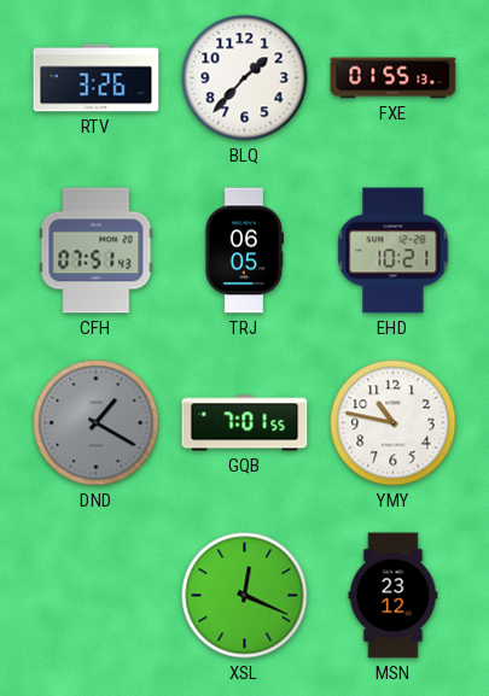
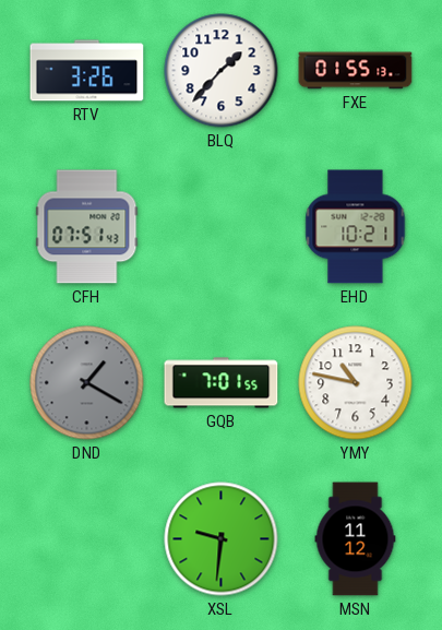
TRJ: 06:05 -> none (244, 251)
XSL: 12:19 -> 9:31 (222, 539)
MSN: 23:12 -> 11:12 (356, 539)
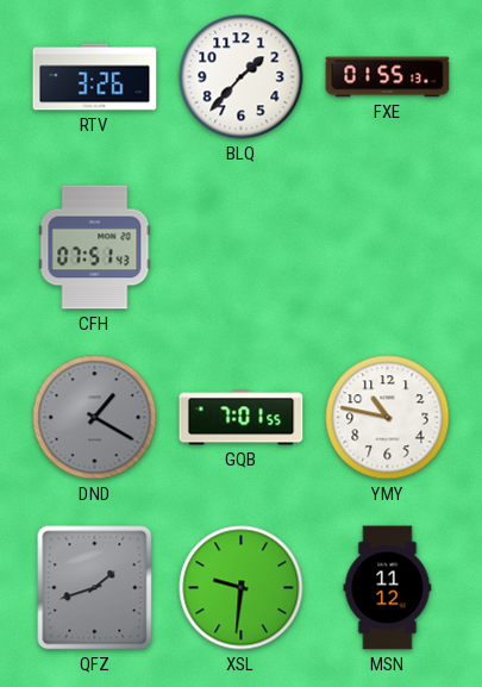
EHD: 10:21 -> none (356, 227)
QFZ: none -> 1:42 (95, 588)
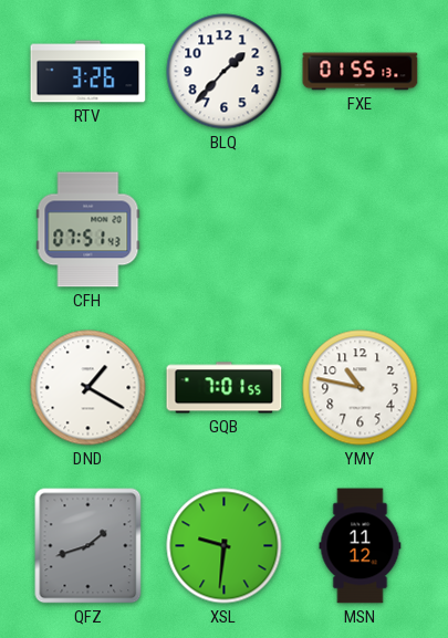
DND dial: grey -> white (88, 388)
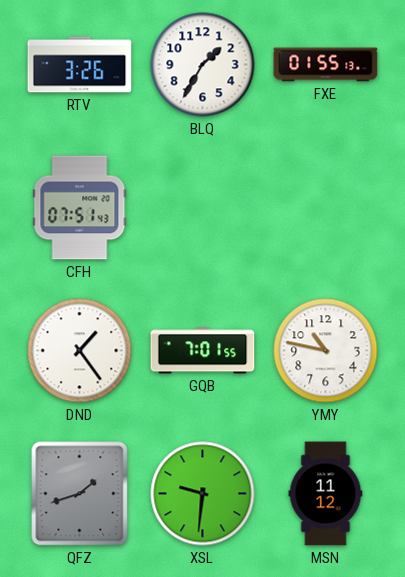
BLQ: 1:37 -> 1:35 (203, 65)
DND: 1:20 -> 1:24 (80, 351)
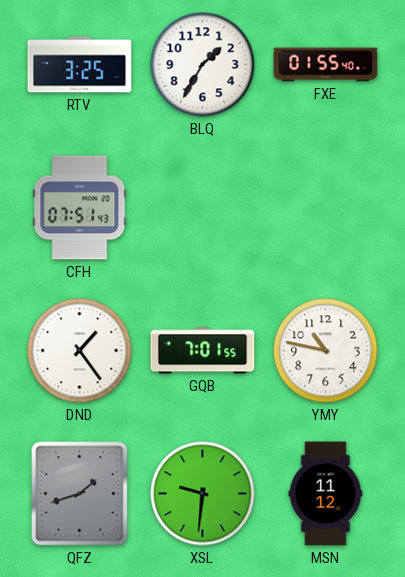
RTV: 3:26 -> 3:25 (80, 65)
FXE: 01:55:13 -> 01:55:40 (326, 65)
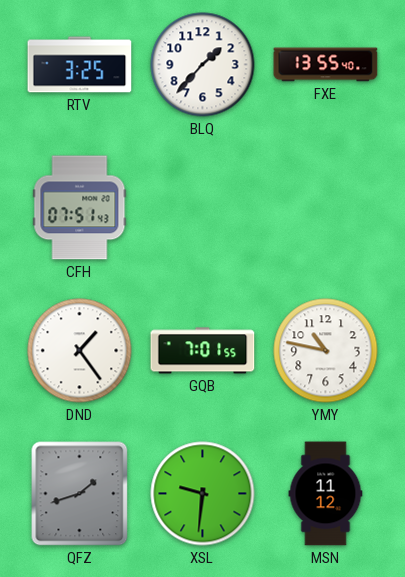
BLQ: 1:35 -> 1:37 (203, 65)
FXE: 01:55 -> 13:55 (326, 65)
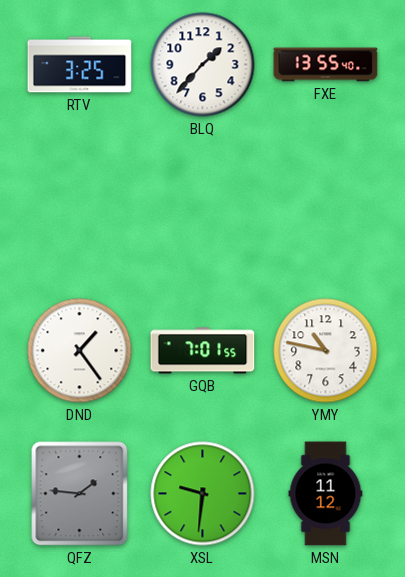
CFH: 07:51 -> none (80, 208)
QFZ: 1:42 -> 1:46 (80, 494)
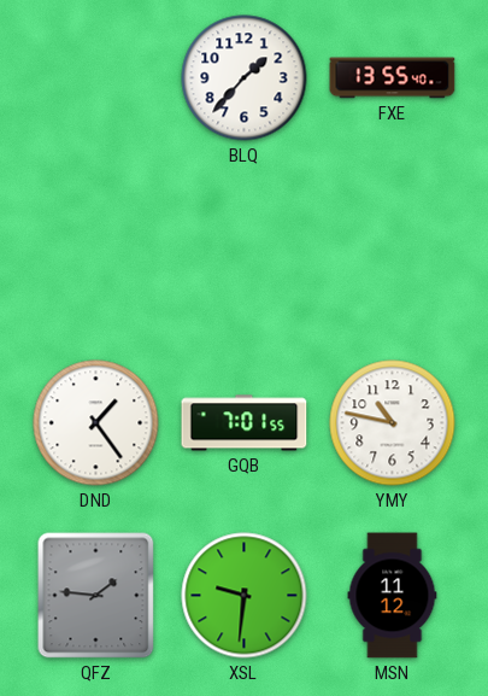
RTV: 3:25 -> none (80, 65)
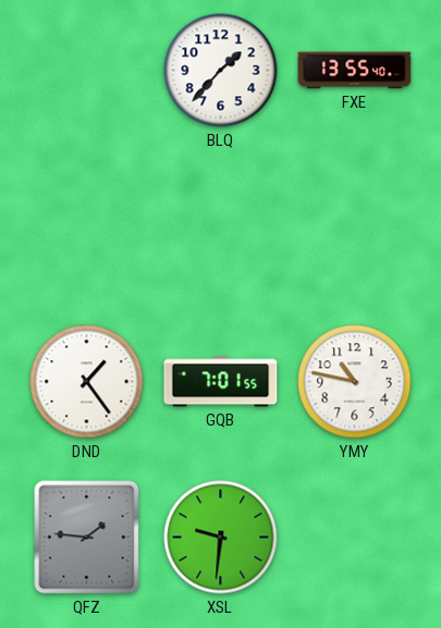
MSN: 11:12 -> none (393, 596)
